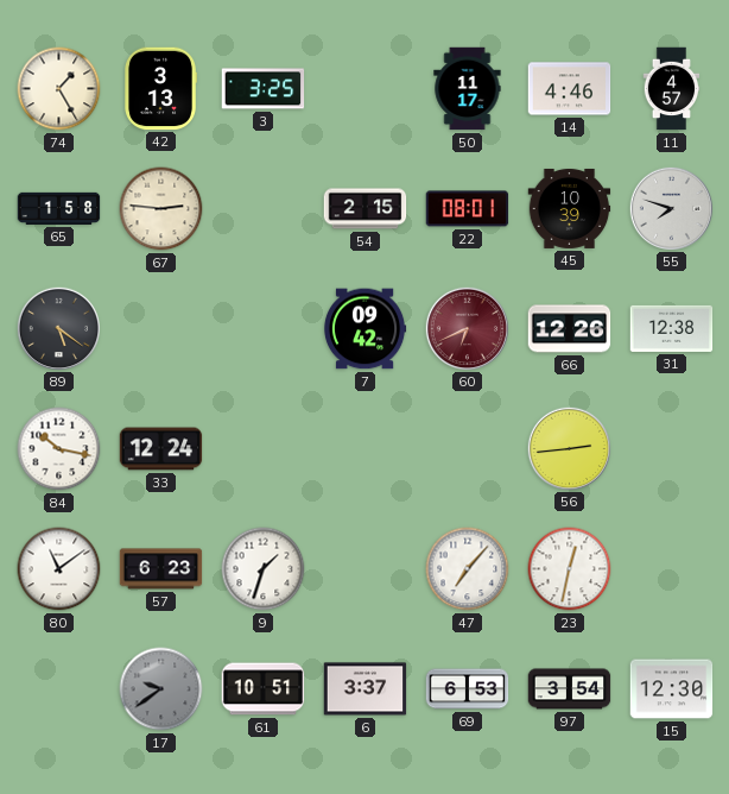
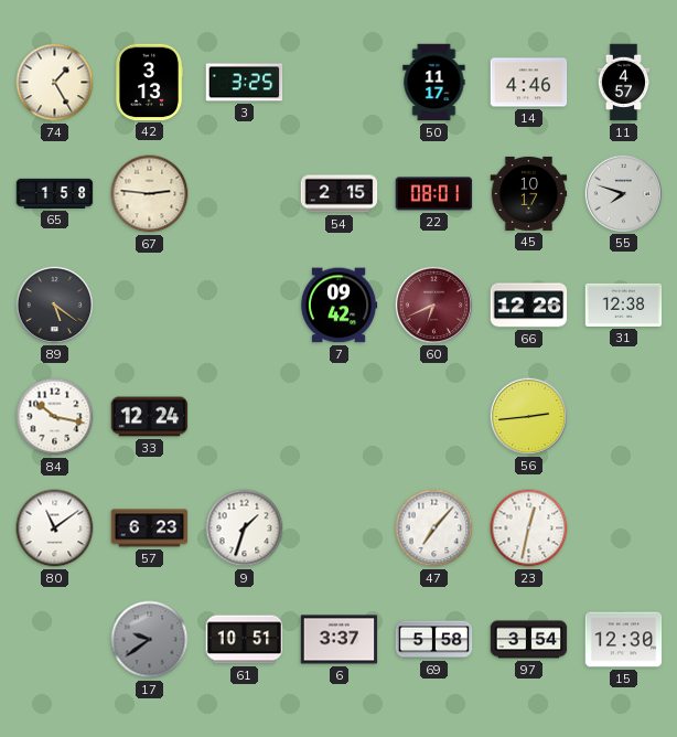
45: 10:39 -> 10:17 (529, 193)
69: 6:53 -> 5:58 (434, 640)
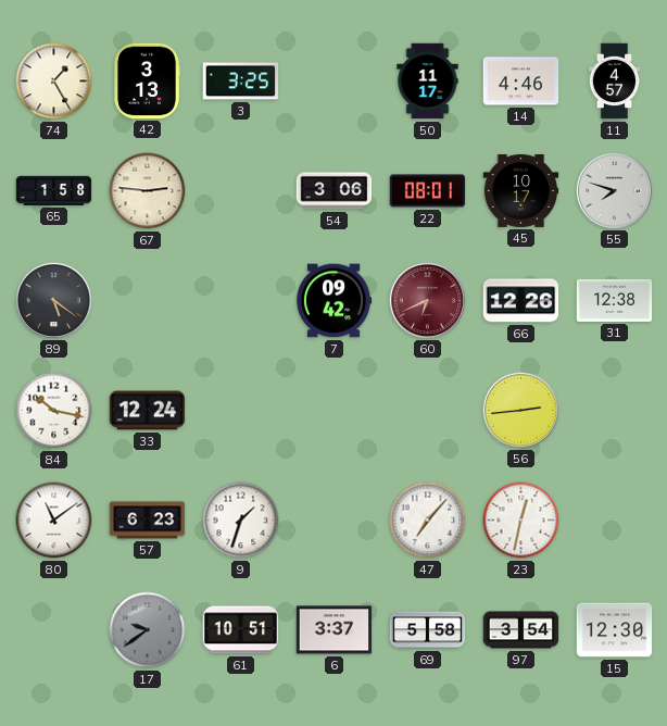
54: 2:15 -> 3:06 (335, 191)
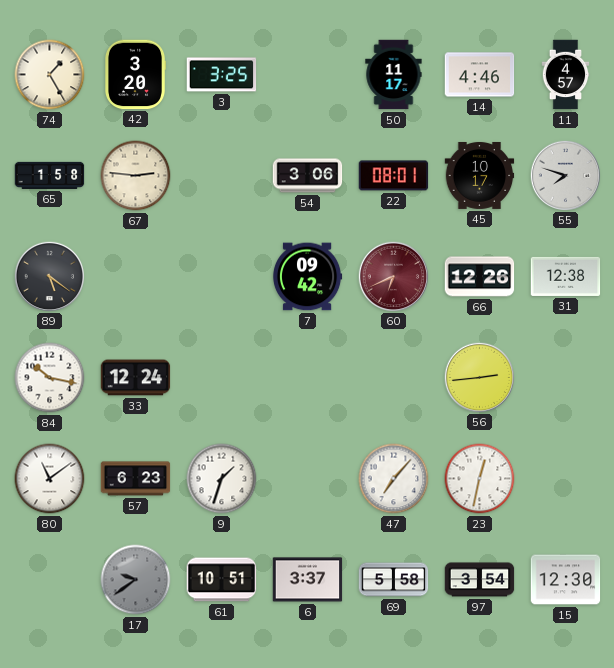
42: 3:13 -> 3:20 (135, 75)
